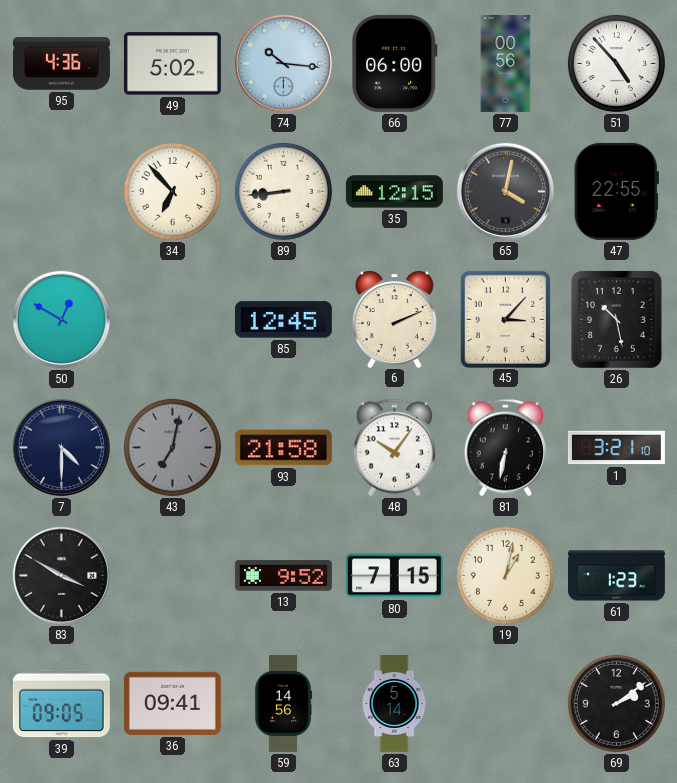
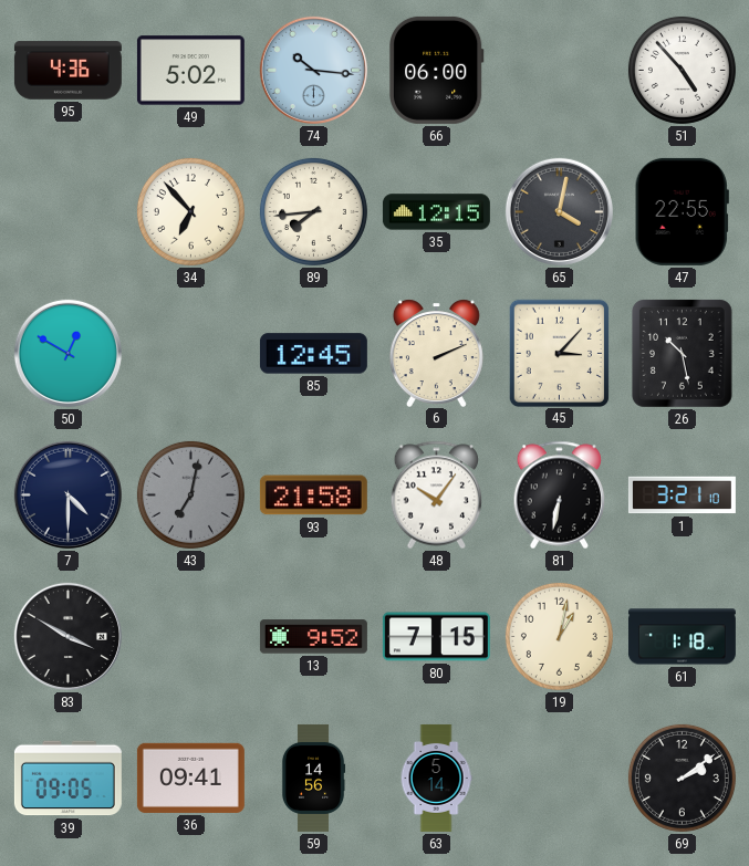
77: 00:56 -> none (506, 63)
89: 8:44 -> 7:44 (313, 211)
61: 1:23 -> 1:18 (682, 637)
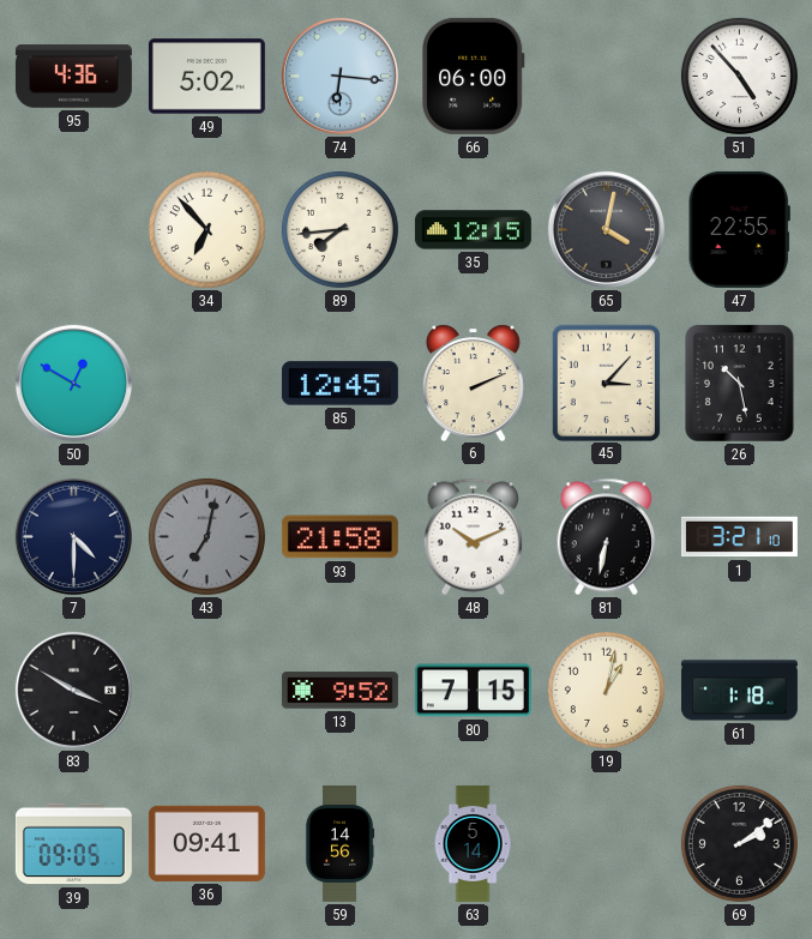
74: 10:16 -> 6:16 (339, 76)
48: 10:06 -> 10:11 (474, 537)
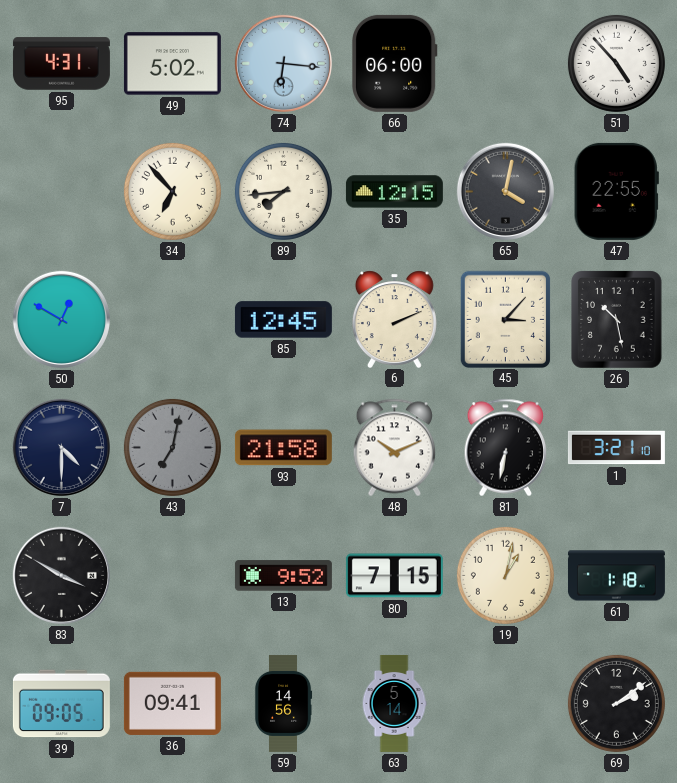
95: 4:36 -> 4:31 (61, 64)
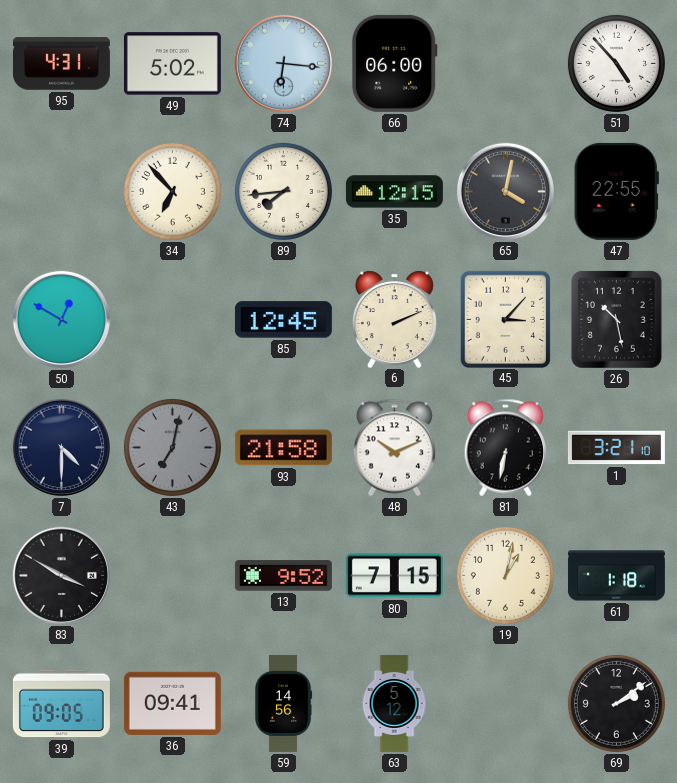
63: 5:14 -> 5:12 (394, 703)
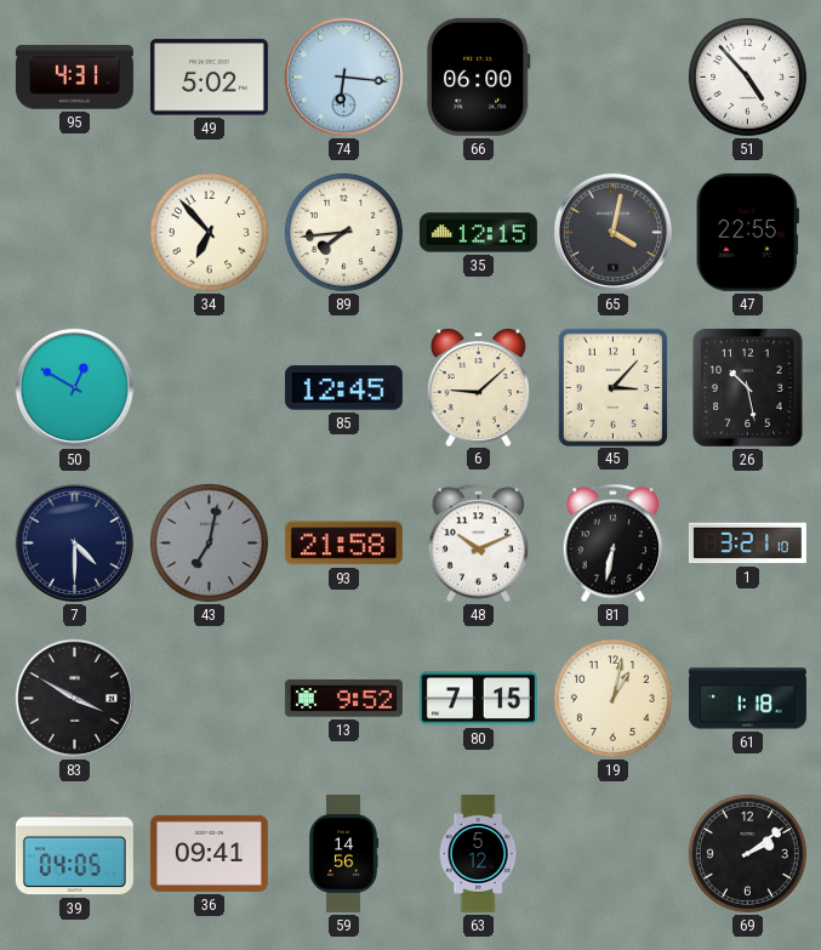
6: 2:11 -> 9:08 (478, 387)
39: 09:05 -> 04:05 (74, 854)
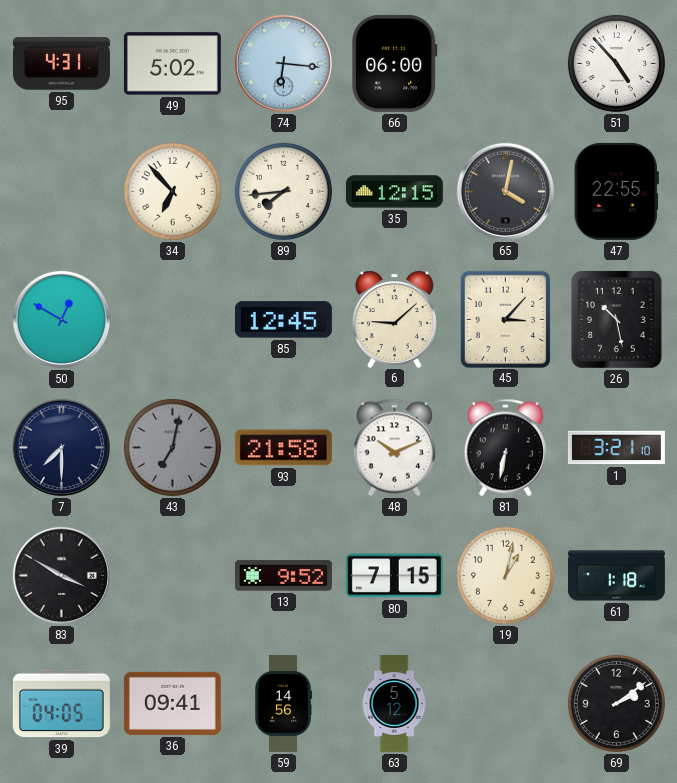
7: 4:30 -> 7:30 (61, 447)
